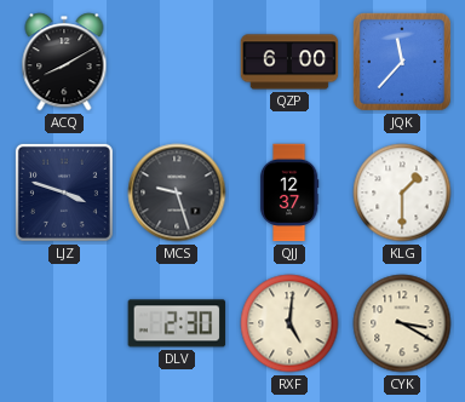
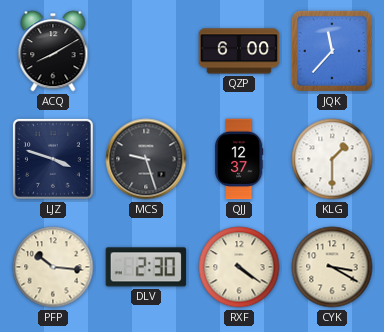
PFP: none -> 10:16 (53, 267)
RXF: 5:01 -> 4:21 (239, 267)
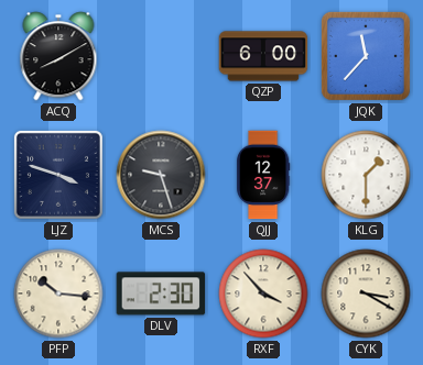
RXF: 4:21 -> 3:53 (263, 294)
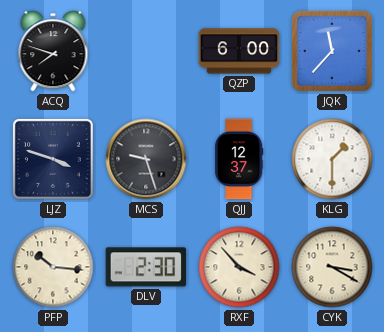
ACQ: 8:10 -> 7:48 (53, 51)
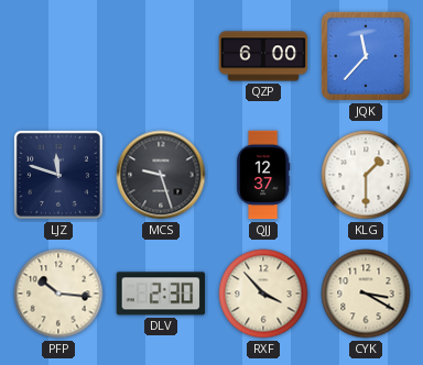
ACQ: 7:48 -> none (53, 51)
LJZ: 3:48 -> 11:48 (58, 175)
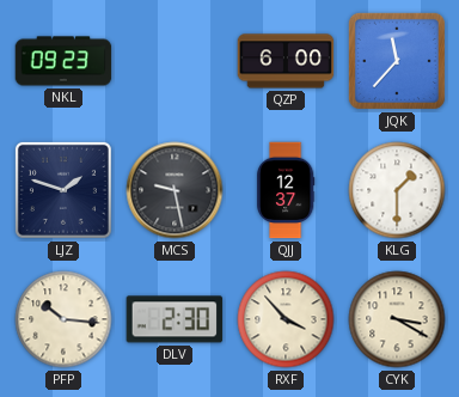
NKL: none -> 09:23 (63, 61)
LJZ: 11:48 -> 1:48 (63, 190)
MCS: 9:27 -> 9:28 (175, 190)
